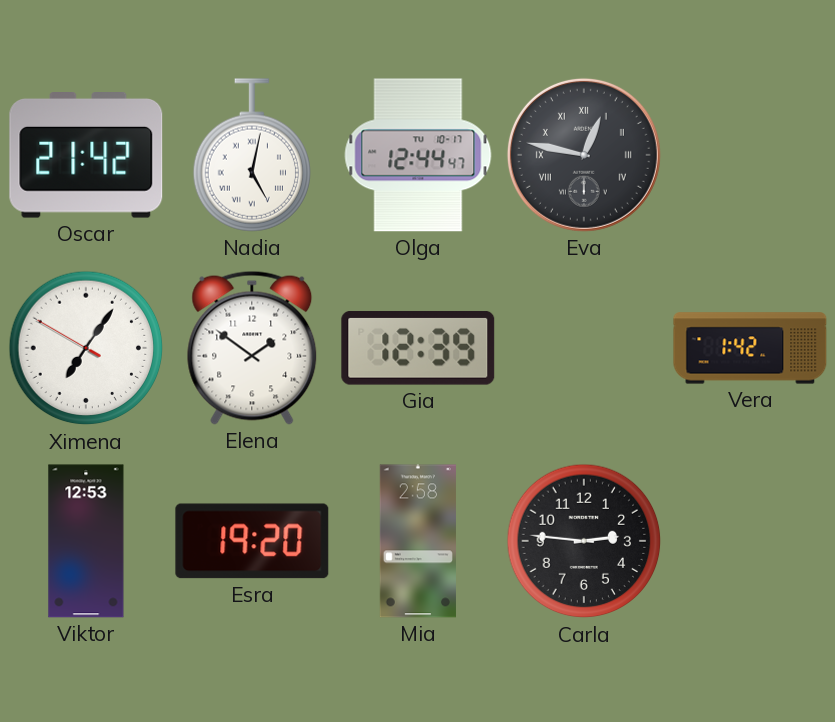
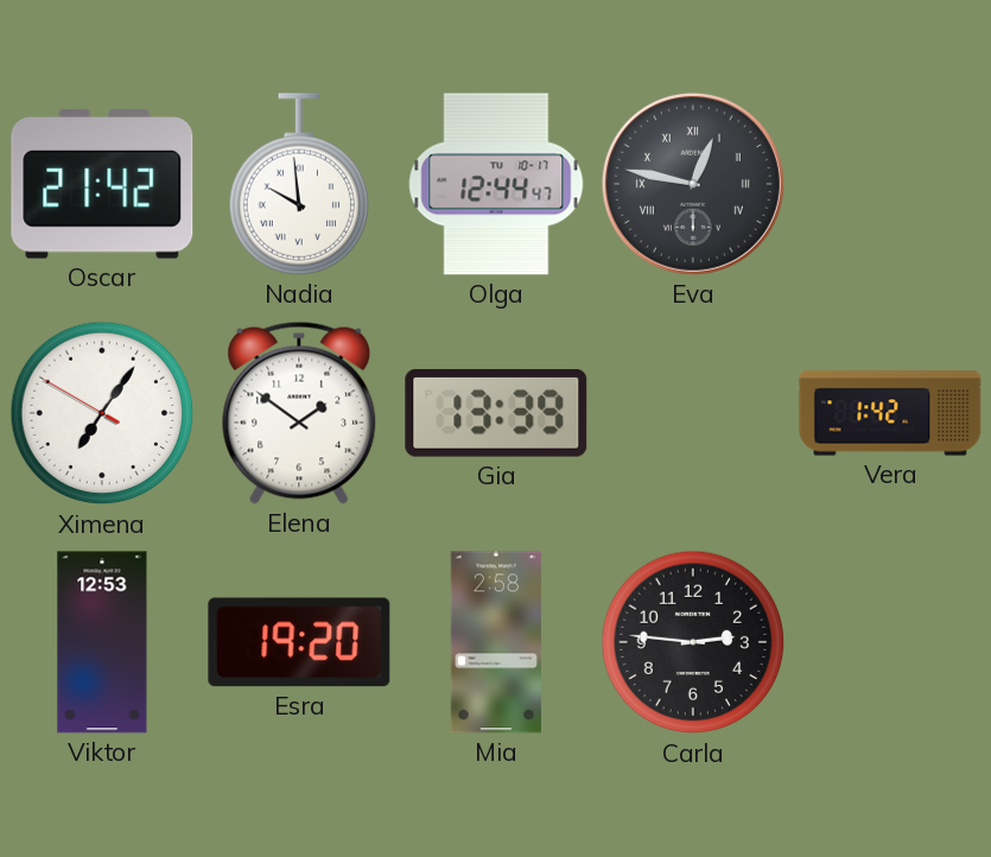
Nadia: 5:02 -> 9:59 (298, 184)
Gia: 12:39 -> 13:39 (496, 413)
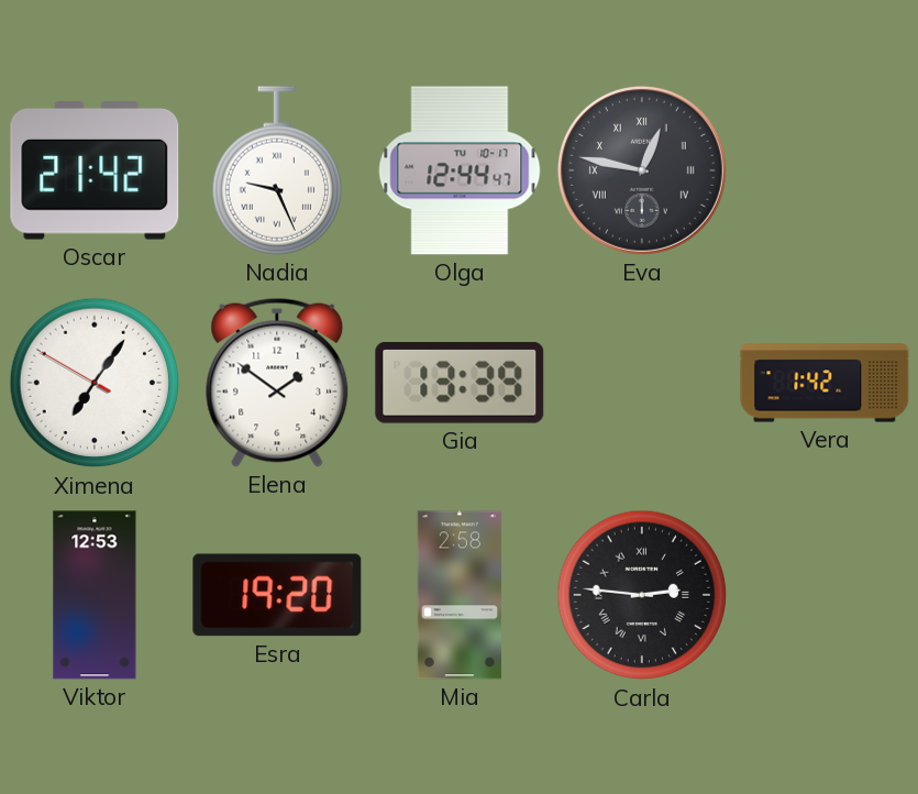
Nadia: 9:59 -> 9:26 (276, 170)
Carla numerals: Arabic -> Roman (642, 595)
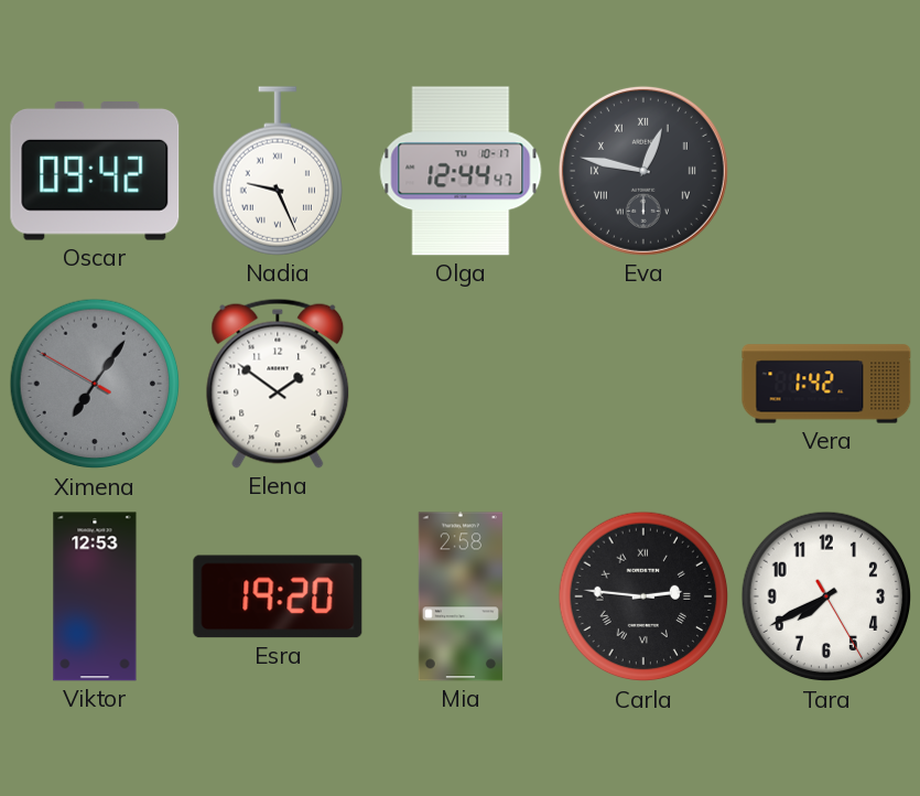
Oscar: 21:42 -> 09:42 (95, 172)
Ximena dial: white -> grey (95, 384)
Gia: 13:39 -> none (460, 383)
Tara: none -> 7:40 (826, 596)
